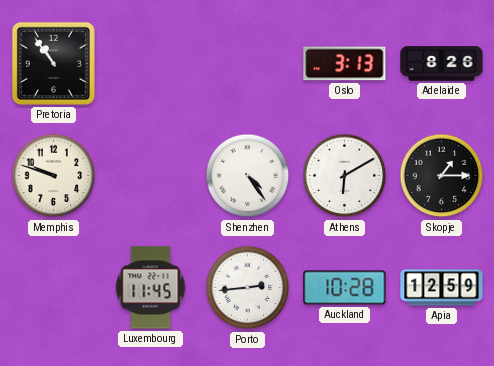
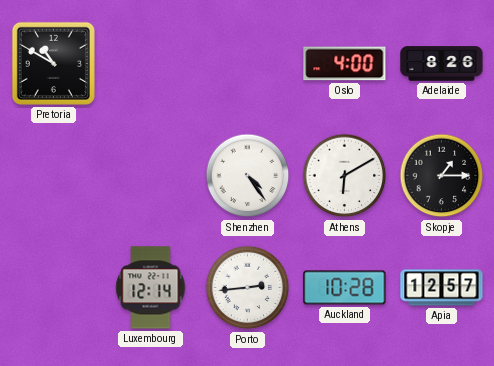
Pretoria: 10:54 -> 10:50 (53, 63)
Oslo: 3:13 -> 4:00 (345, 64)
Memphis: 9:48 -> none (54, 176)
Luxembourg: 11:45 -> 12:14 (151, 288)
Apia: 12:59 -> 12:57 (442, 288)
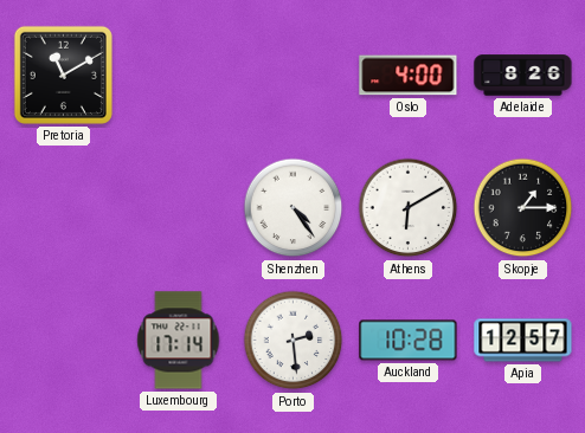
Pretoria: 10:50 -> 11:10 (63, 75)
Luxembourg: 12:14 -> 17:14 (179, 341)
Porto: 2:44 -> 2:29 (294, 341)
